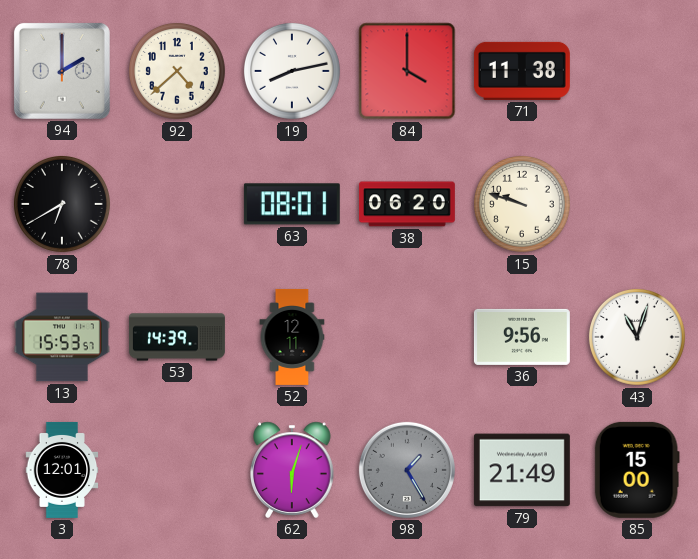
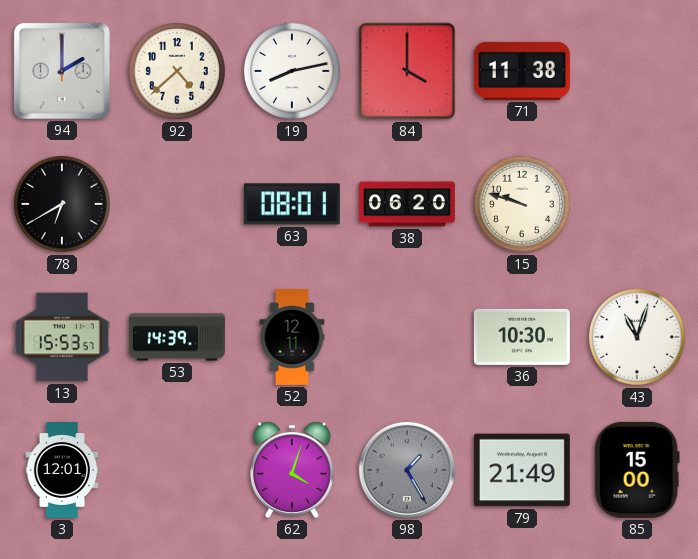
36: 9:56 -> 10:30 (522, 337)
62: 6:03 -> 4:03 (292, 470)
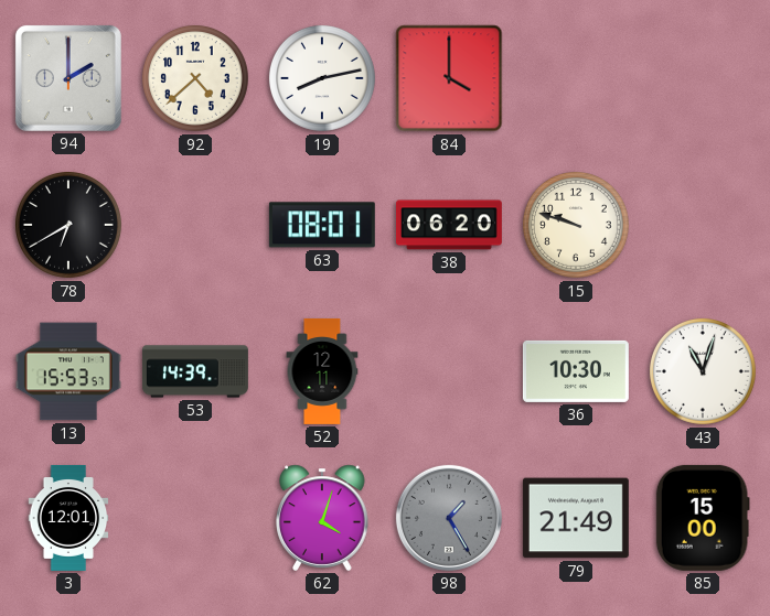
71: 11:38 -> none (522, 71)
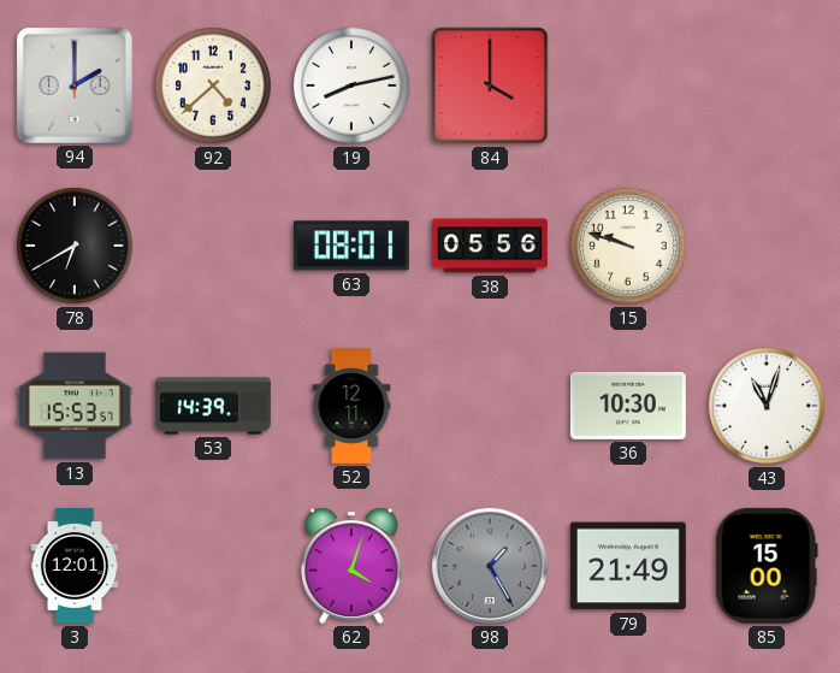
38: 06:20 -> 05:56 (490, 246)
